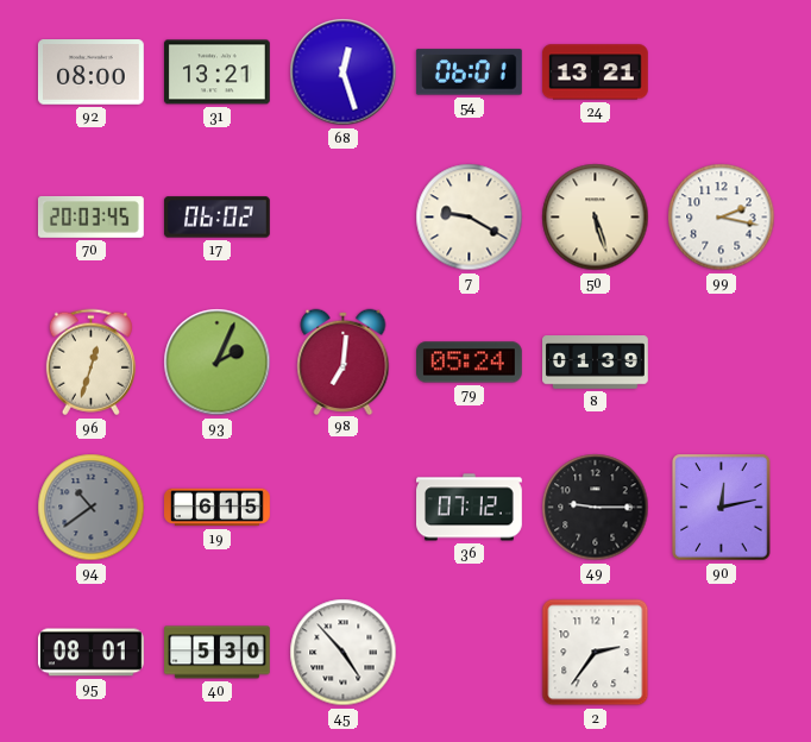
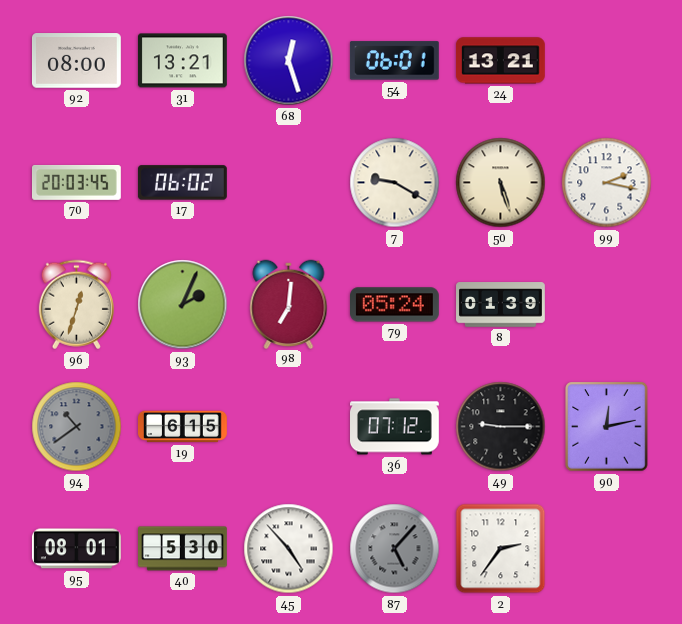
87: none -> 5:07 (395, 549)
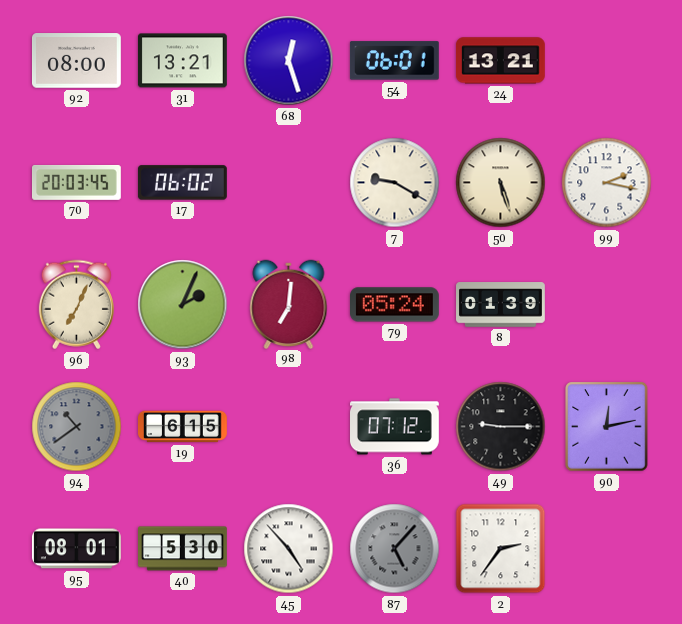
96: 12:33 -> 7:04 (76, 305)
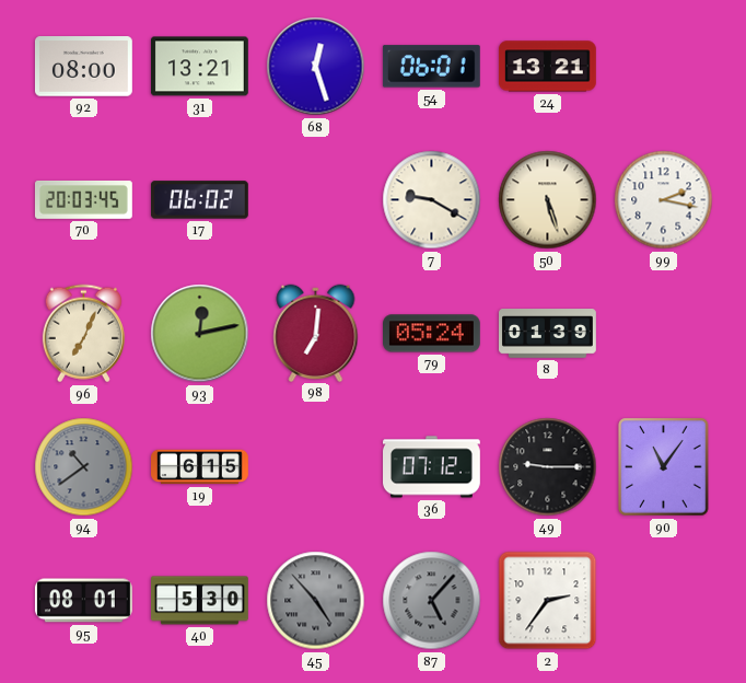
93: 2:04 -> 12:13 (200, 334)
90: 12:13 -> 11:06 (664, 467)
45 dial: white -> grey (316, 601)
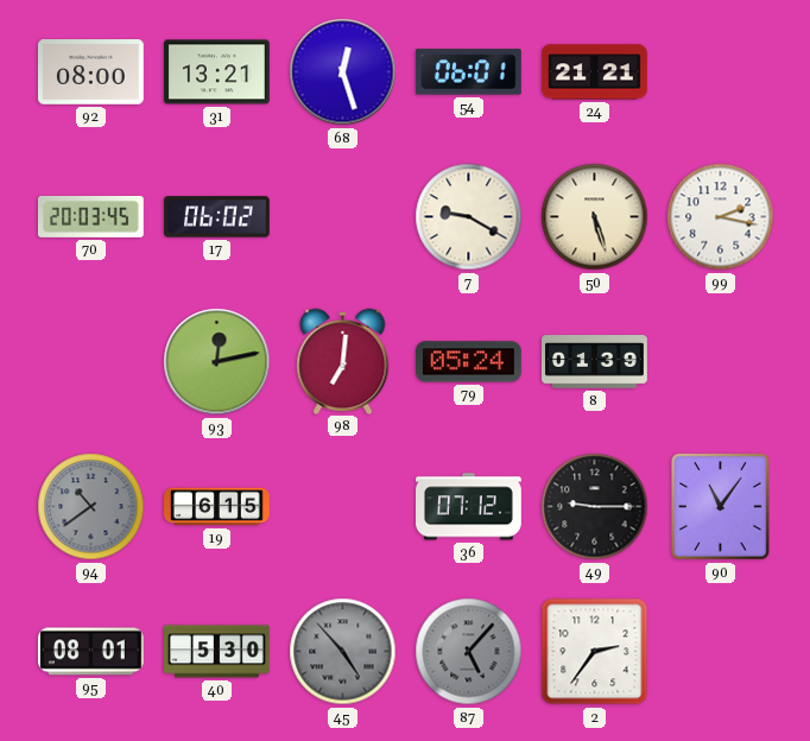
24: 13:21 -> 21:21 (594, 72)
96: 7:04 -> none (83, 334)
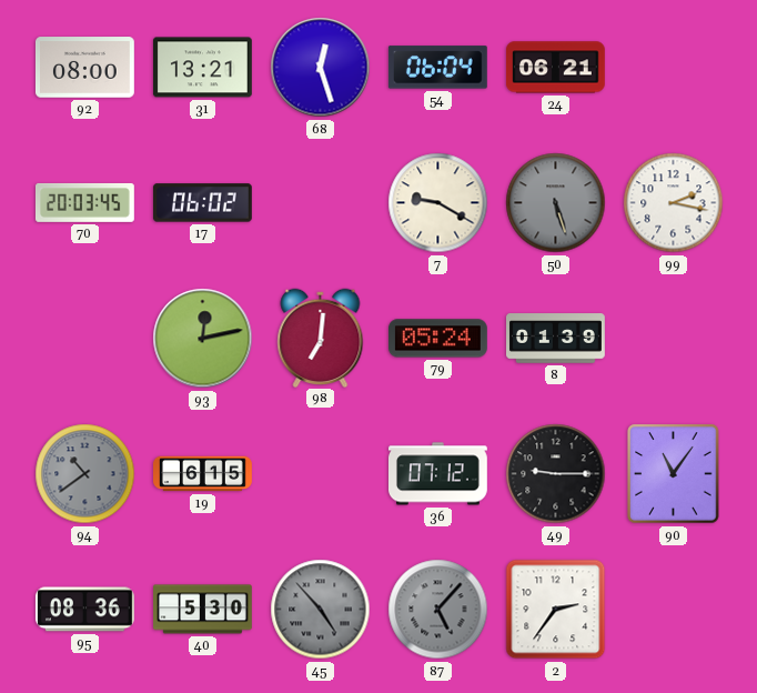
54: 06:01 -> 06:04 (437, 68)
24: 21:21 -> 06:21 (555, 68)
50 dial: cream -> grey (556, 203)
95: 08:01 -> 08:36 (84, 610)
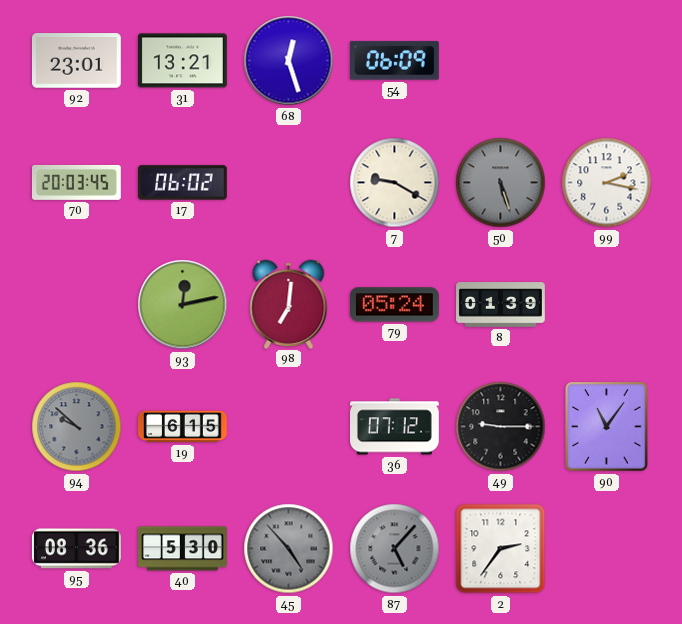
92: 08:00 -> 23:01 (76, 61)
54: 06:04 -> 06:09 (394, 61)
24: 06:21 -> none (555, 68)
94: 10:39 -> 9:52 (77, 427)
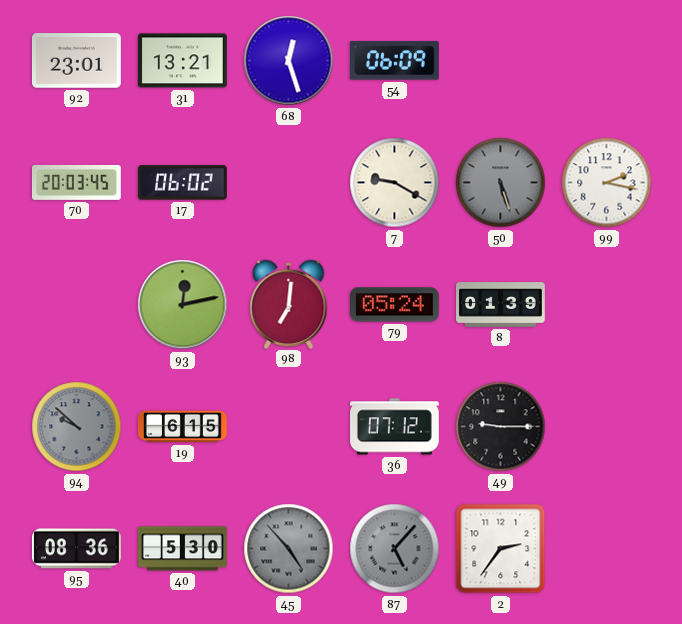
90: 11:06 -> none (607, 427)
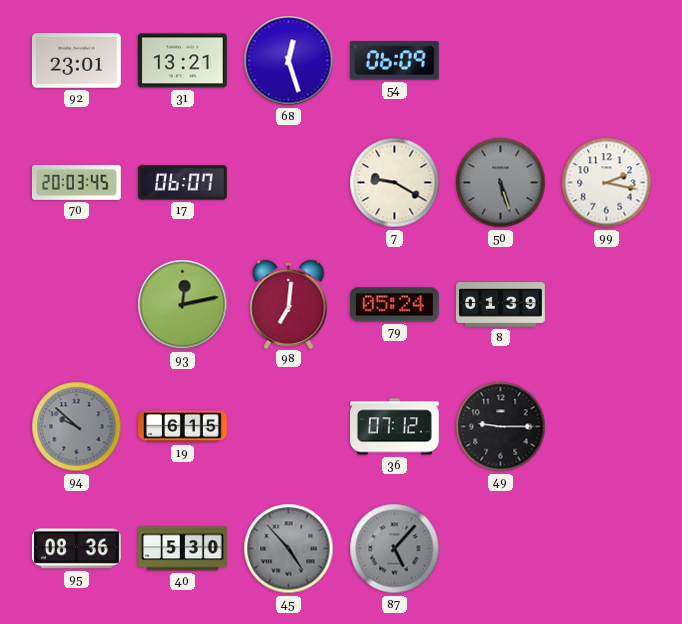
17: 06:02 -> 06:07 (183, 183)
2: 2:36 -> none (501, 549)
